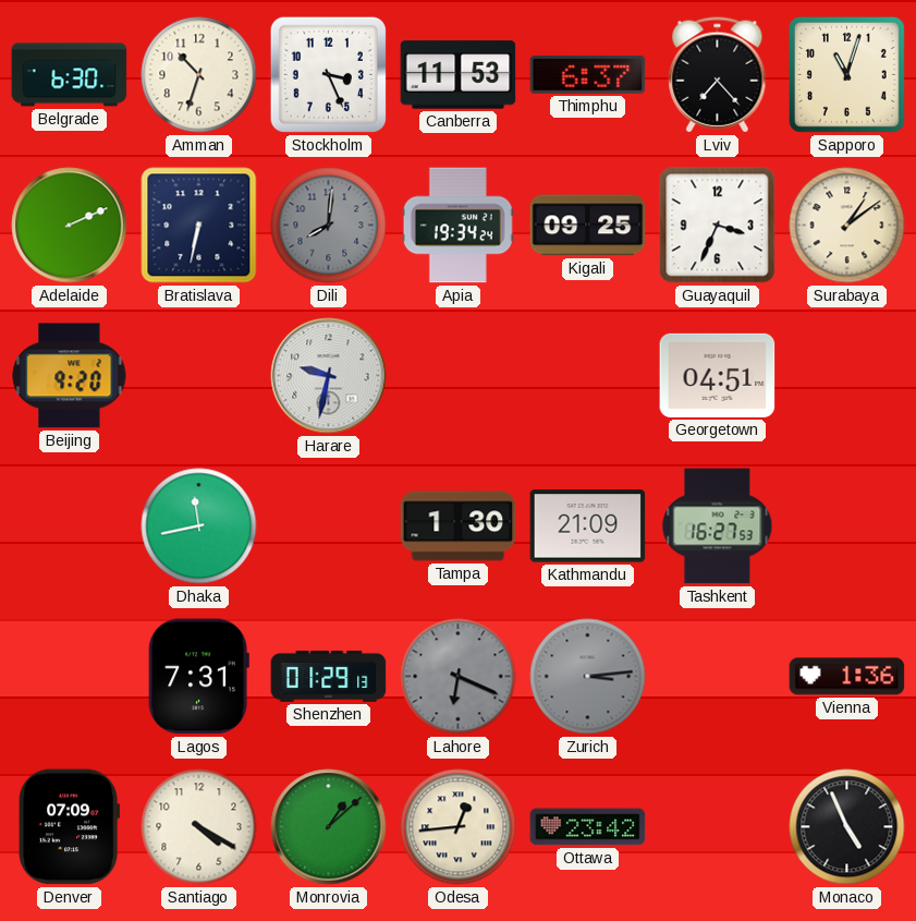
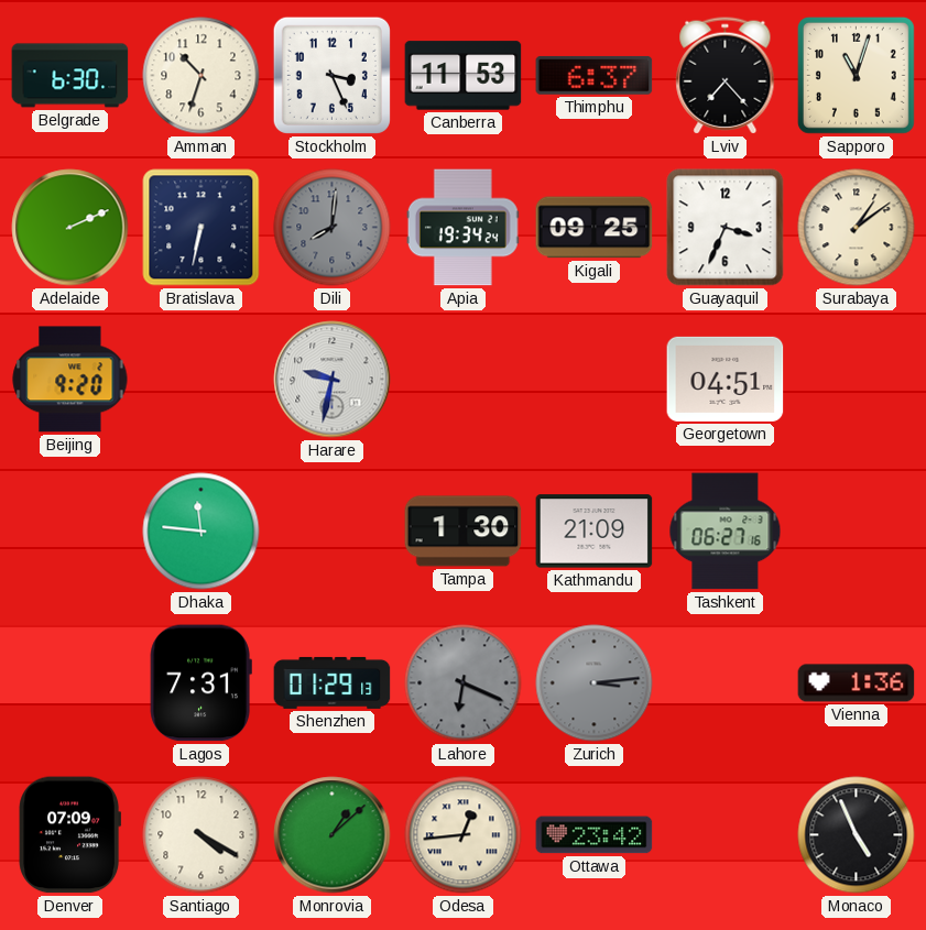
Dhaka: 11:43 -> 11:46 (201, 532)
Tashkent: 16:27 -> 06:27 (726, 532)
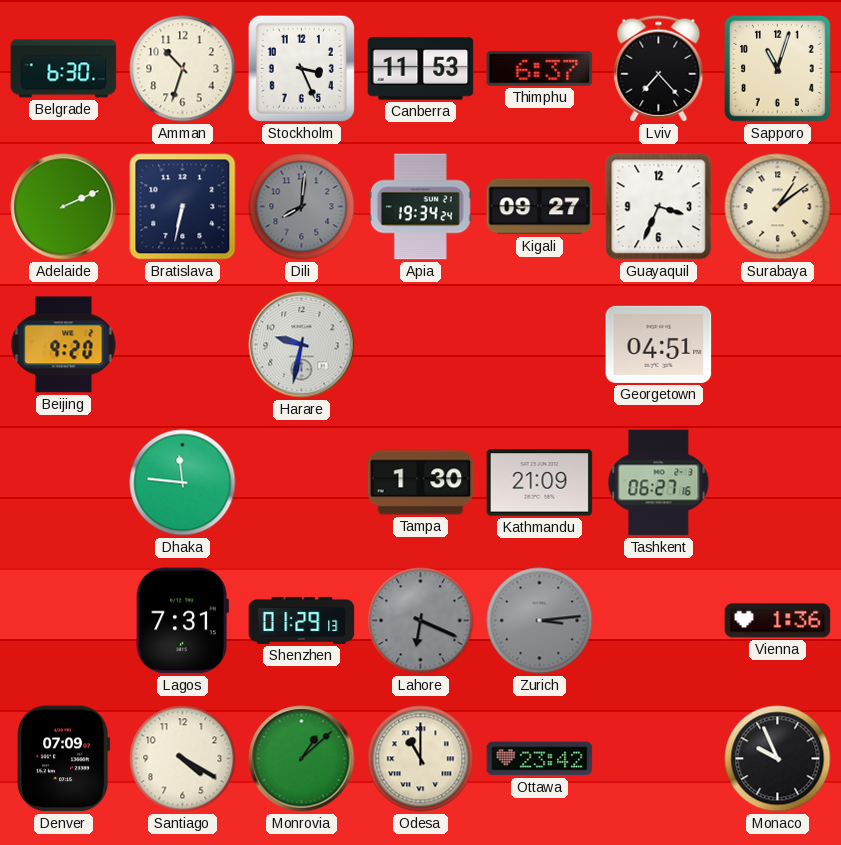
Kigali: 09:25 -> 09:27 (540, 207)
Odesa: 12:44 -> 11:00 (421, 759)
Monaco: 4:56 -> 9:56 (778, 759)
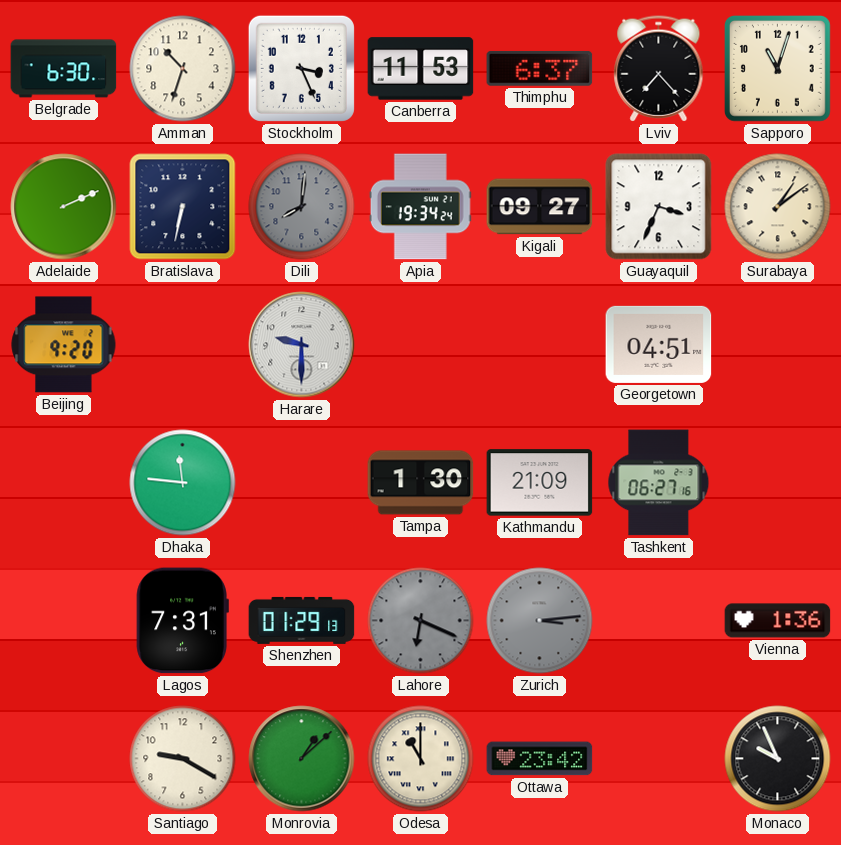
Harare: 9:32 -> 9:30 (302, 345)
Denver: 07:09 -> none (64, 759)
Santiago: 4:20 -> 9:20 (183, 759)
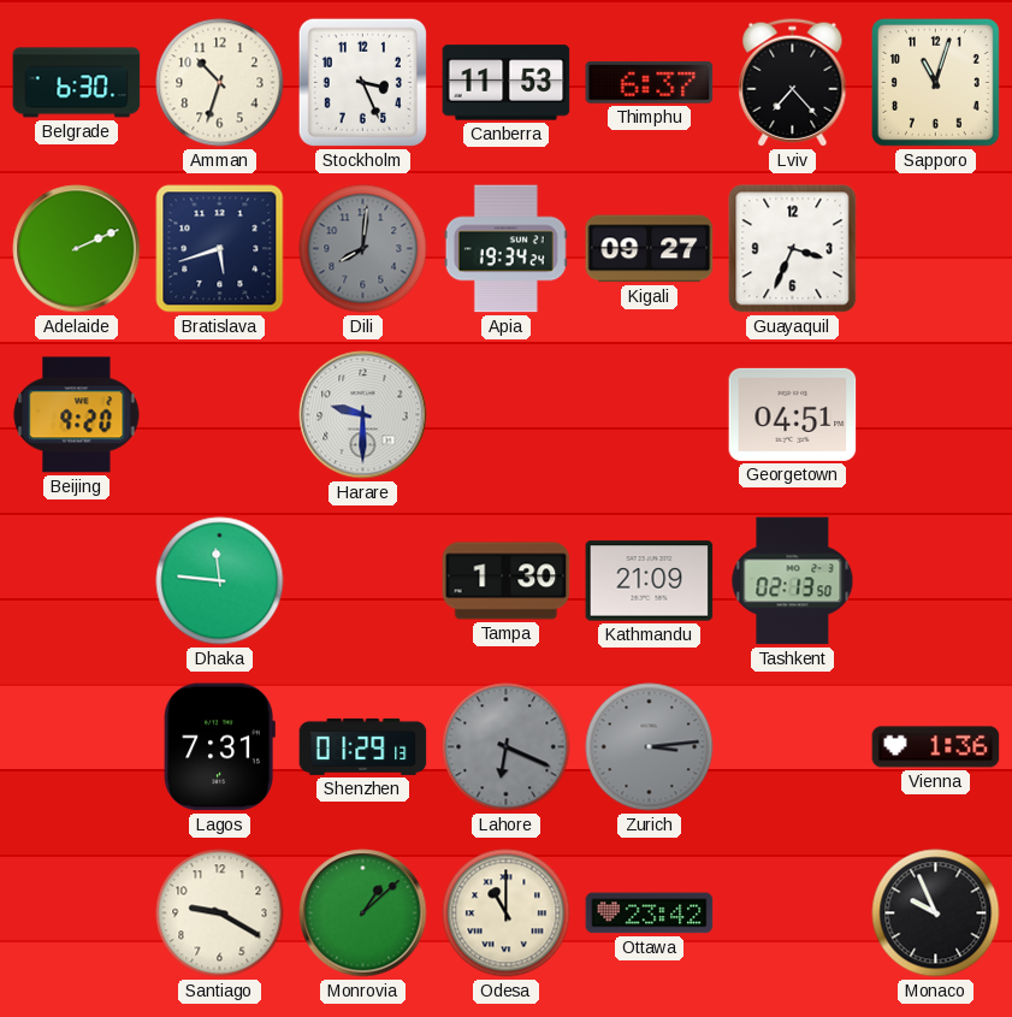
Bratislava: 6:32 -> 5:42 (220, 249)
Surabaya: 1:09 -> none (778, 207)
Tashkent: 06:27 -> 02:13 (793, 581)
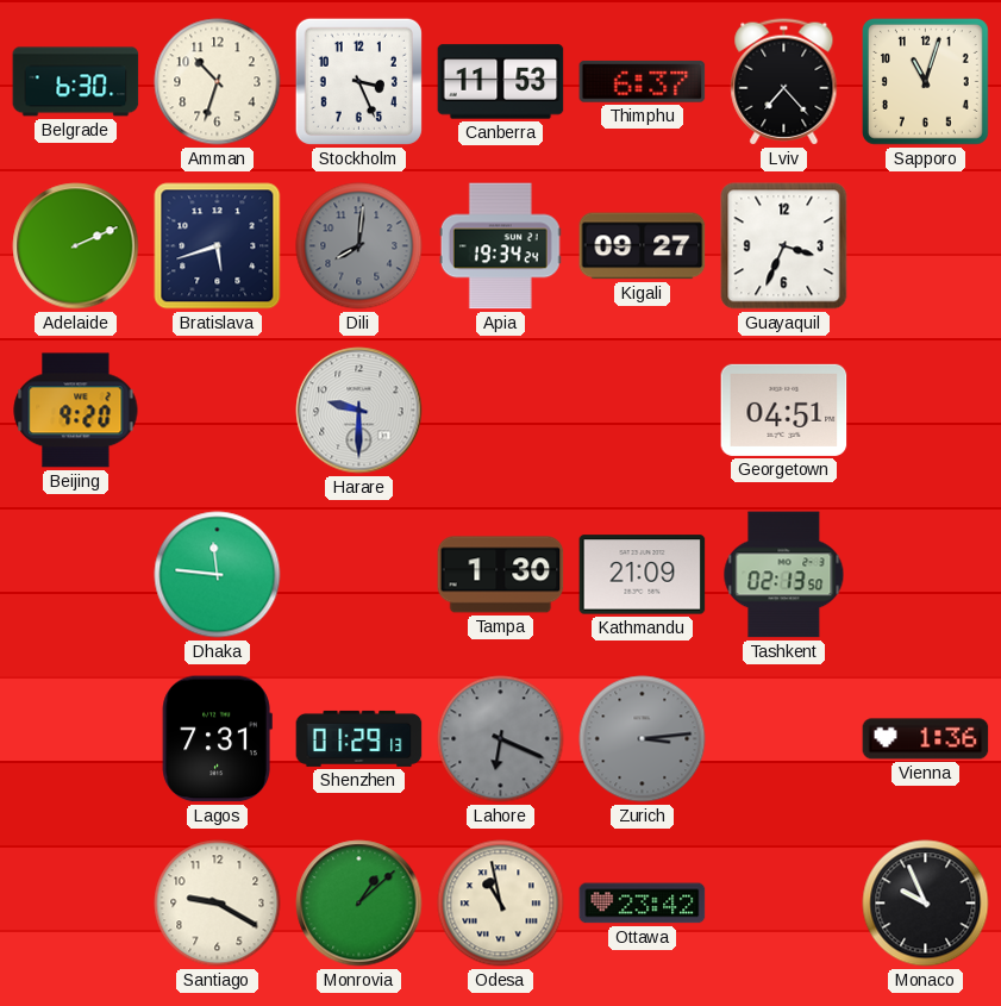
Odesa: 11:00 -> 10:58 (501, 904)
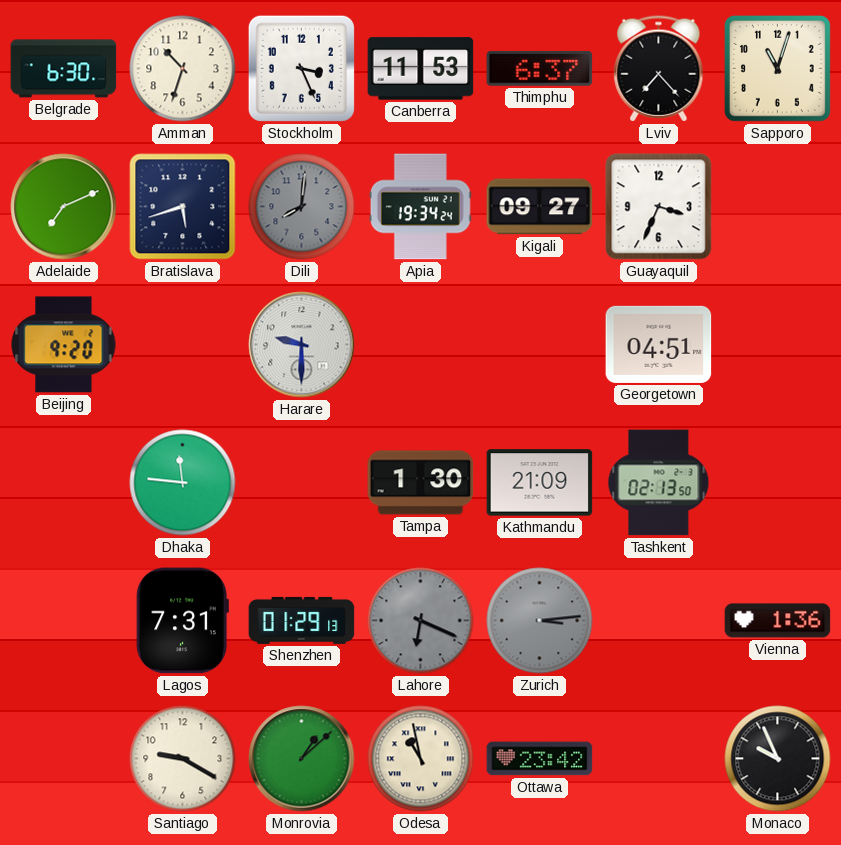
Adelaide: 2:11 -> 7:11 (64, 207)
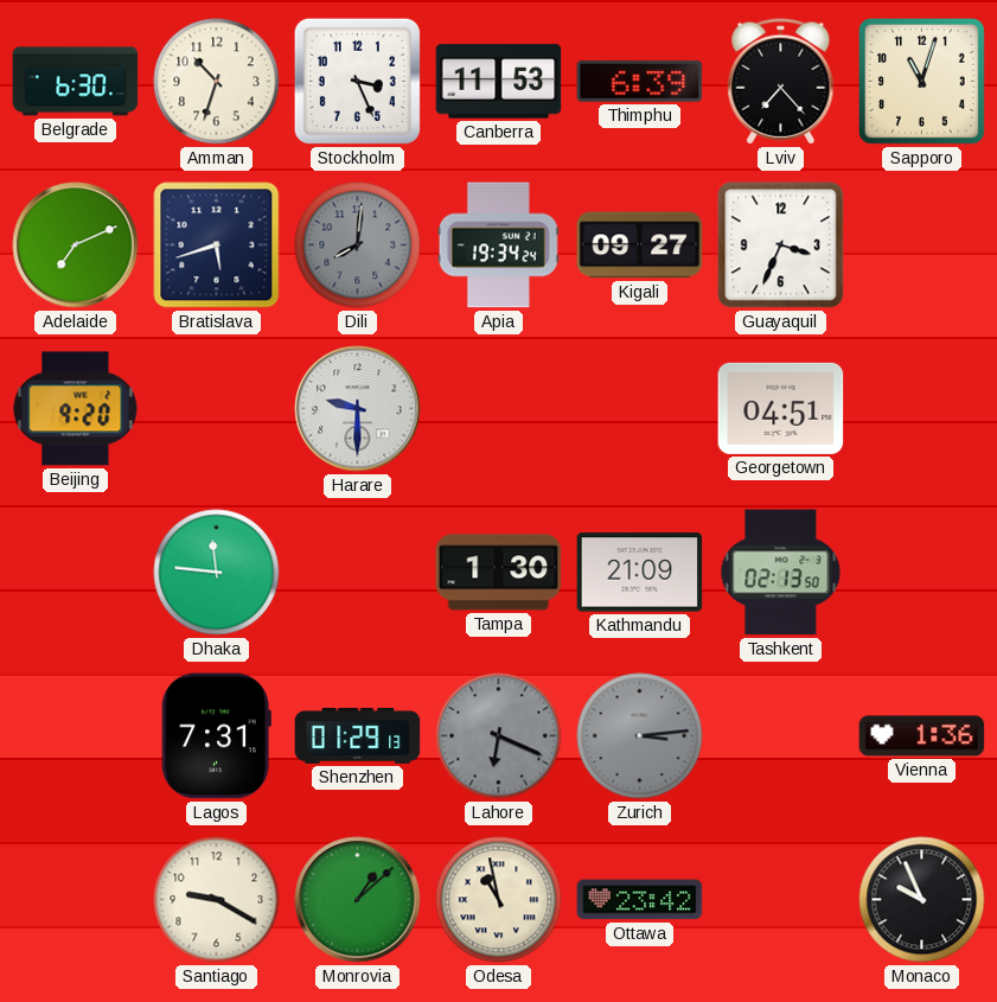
Thimphu: 6:37 -> 6:39 (640, 81)
